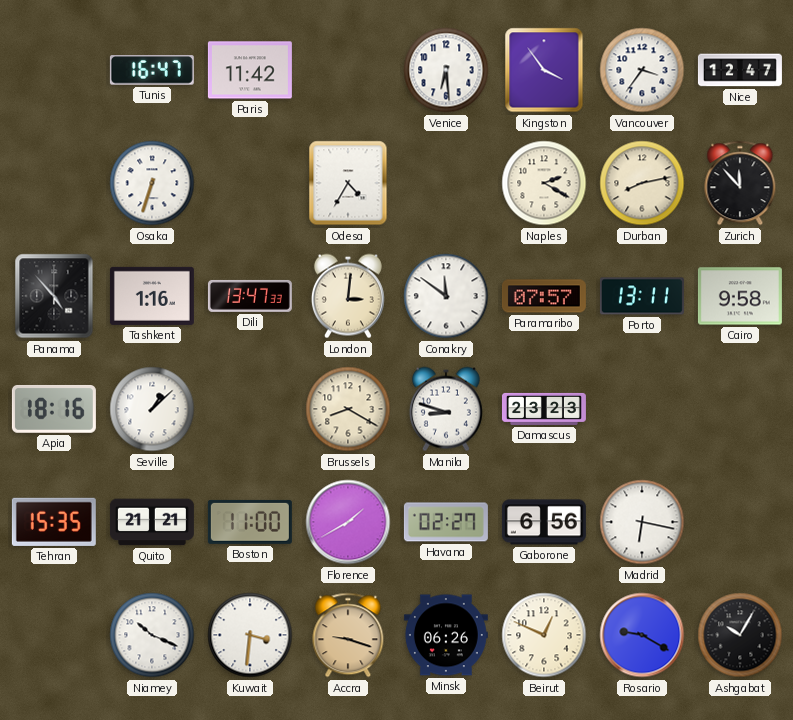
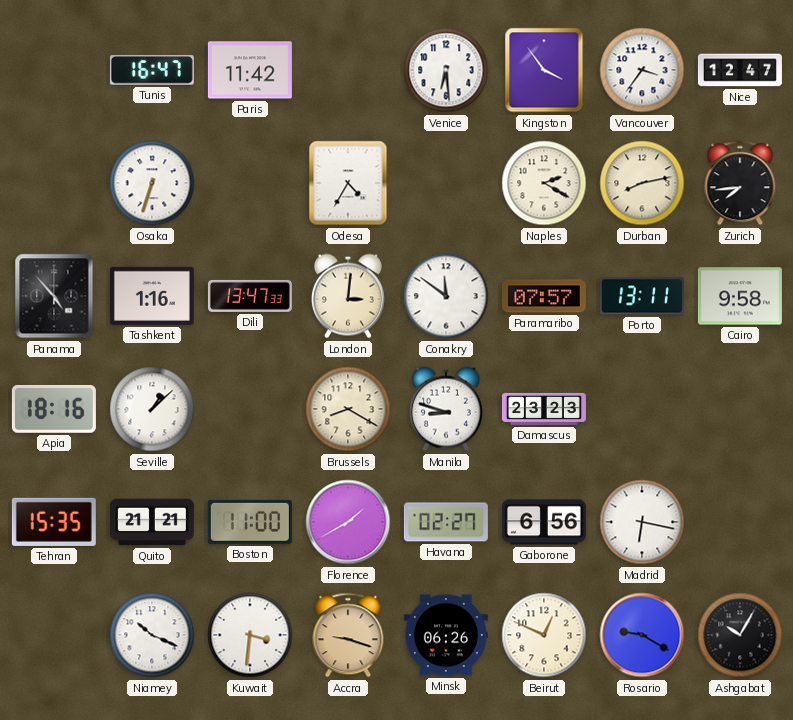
Zurich: 11:53 -> 7:44 (740, 183)
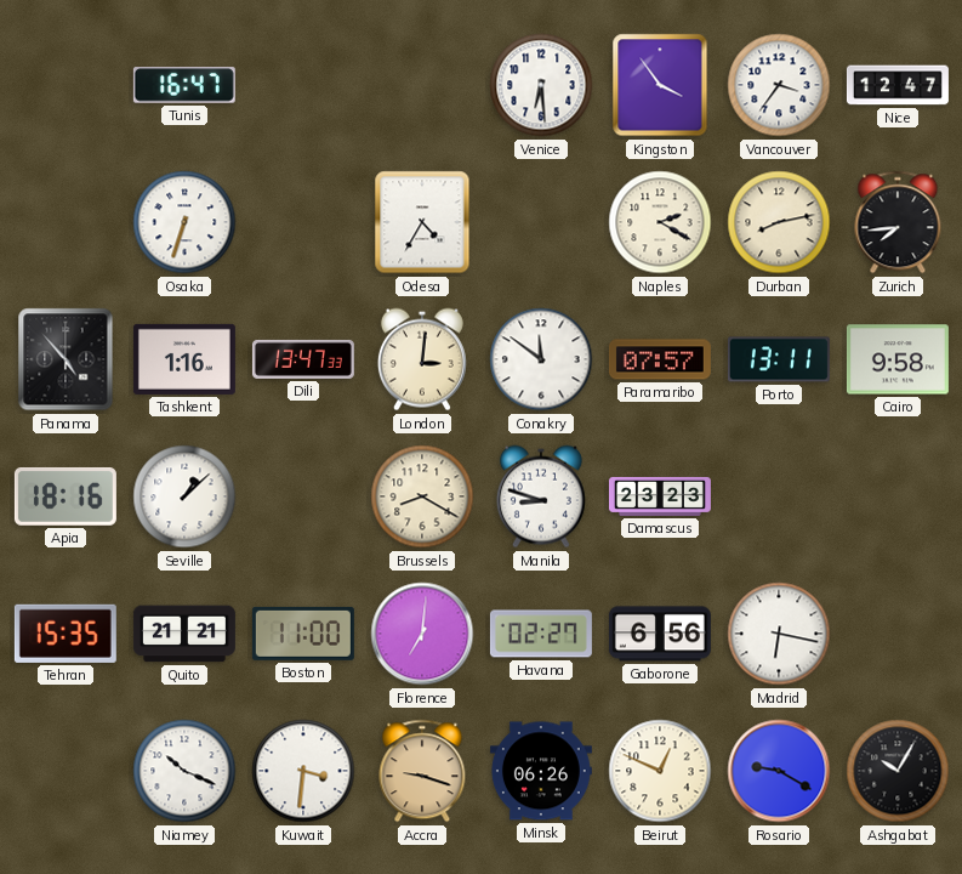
Paris: 11:42 -> none (250, 70)
Florence: 1:40 -> 7:01 (422, 634)
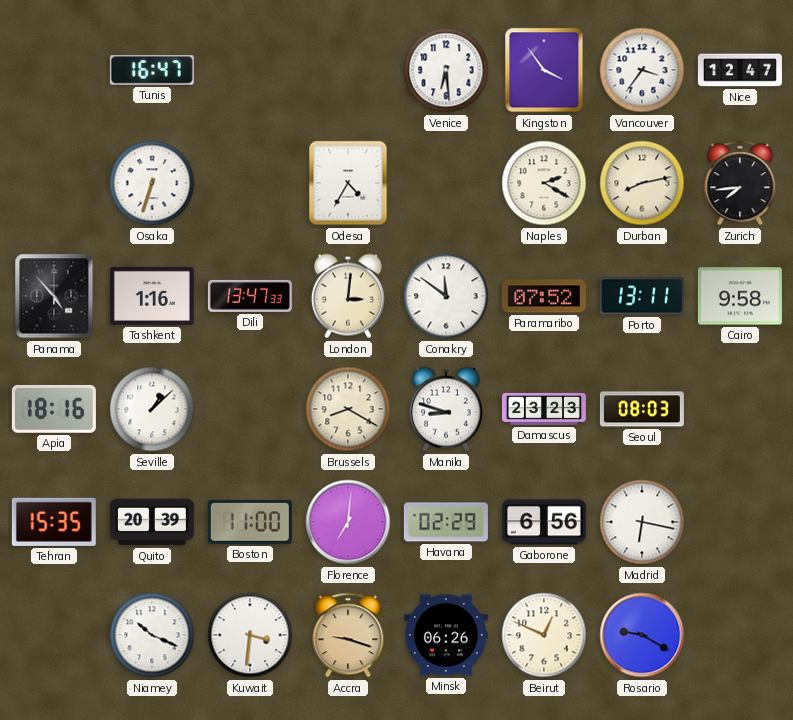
Paramaribo: 07:57 -> 07:52 (544, 296)
Seoul: none -> 08:03 (642, 409)
Quito: 21:21 -> 20:39 (152, 522)
Havana: 02:27 -> 02:29 (446, 522)
Ashgabat: 10:05 -> none (898, 771)
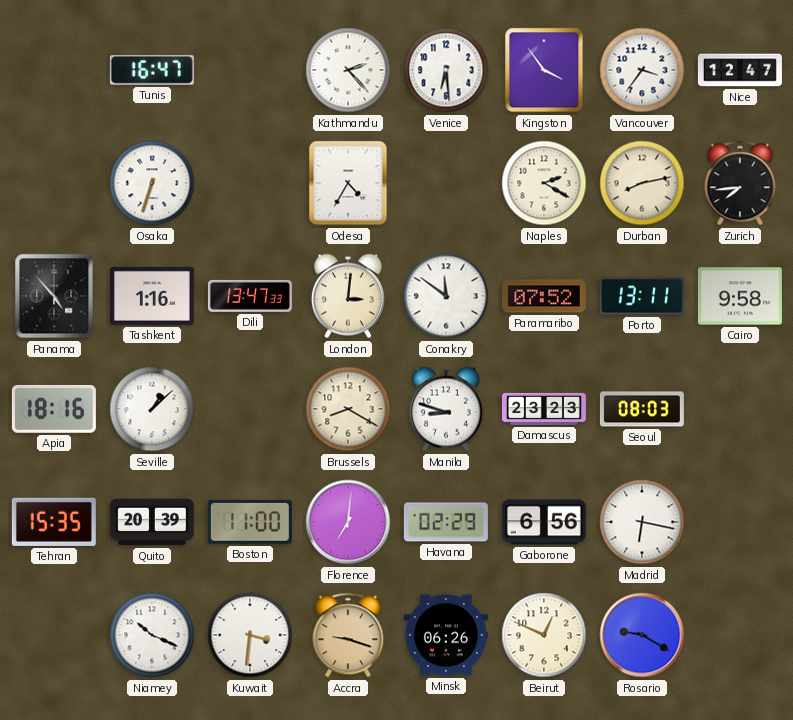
Kathmandu: none -> 2:23 (348, 70)
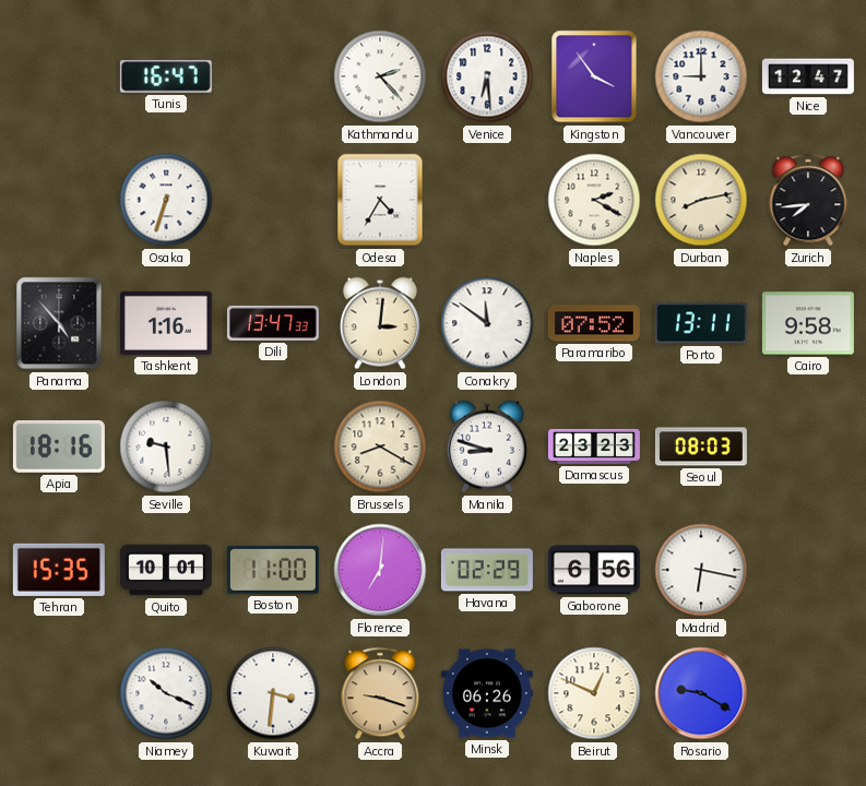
Vancouver: 3:36 -> 9:00 (701, 76)
Seville: 1:08 -> 9:29 (166, 446)
Quito: 20:39 -> 10:01 (166, 570)
